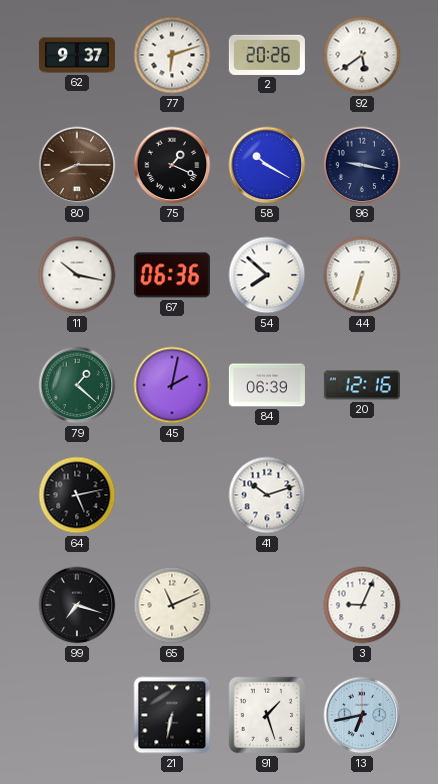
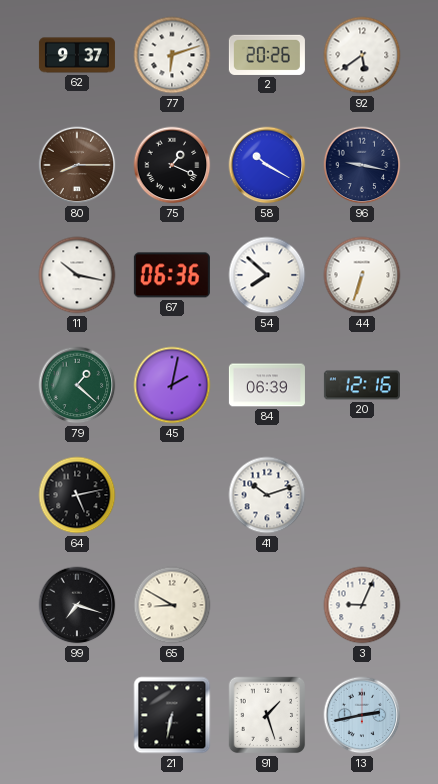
65: 11:11 -> 8:50 (172, 605)
13: 6:43 -> 2:43 (362, 715)
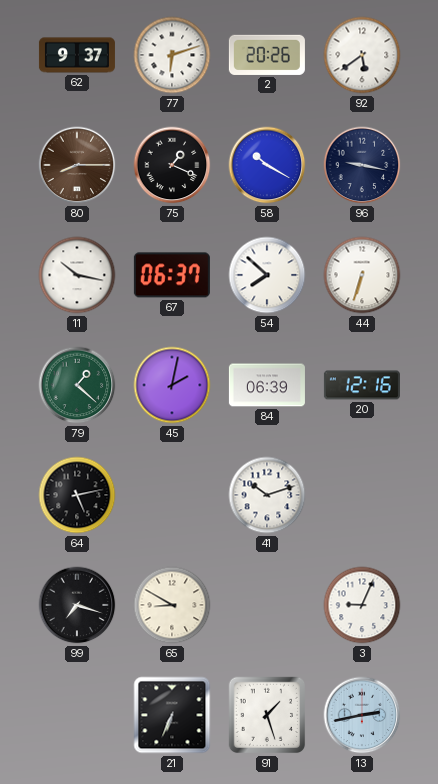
67: 06:36 -> 06:37 (172, 275)
21: 6:32 -> 6:34 (172, 715)
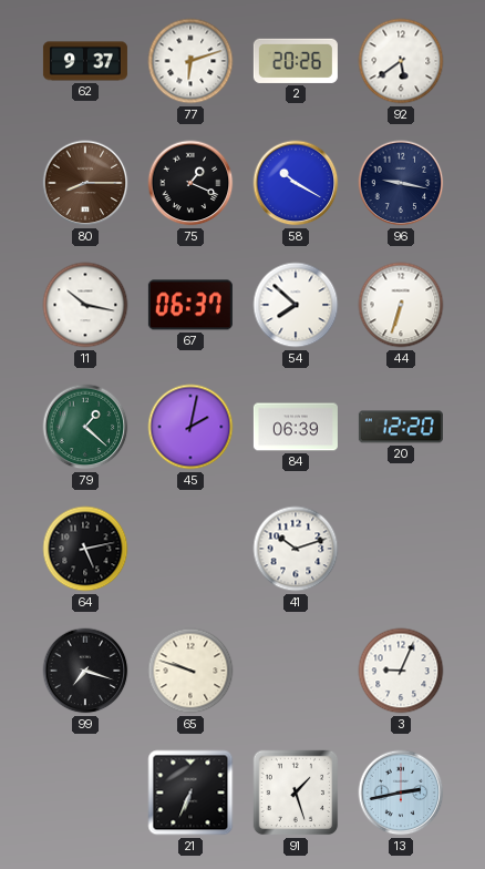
20: 12:16 -> 12:20 (401, 427)
65: 8:50 -> 9:48 (190, 671)
